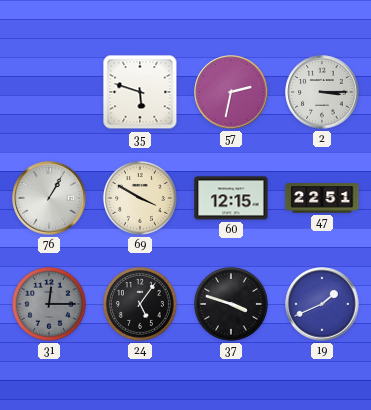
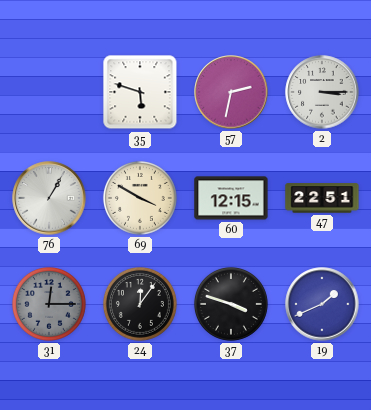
24: 5:06 -> 12:06 (140, 304)
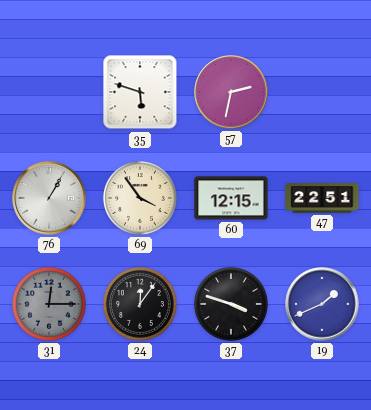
2: 3:15 -> none (322, 92)
69: 3:50 -> 3:54 (140, 198)
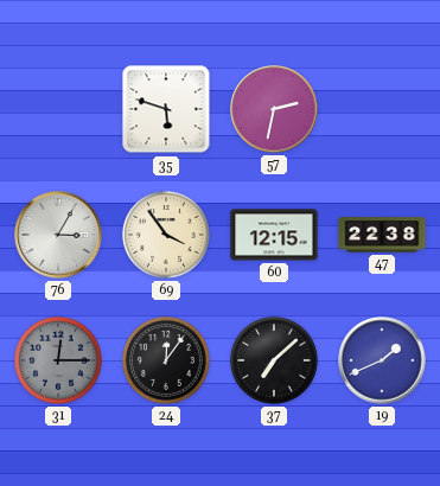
76: 1:05 -> 3:05 (58, 235)
47: 22:51 -> 22:38 (382, 235)
37: 3:48 -> 7:08 (274, 360)
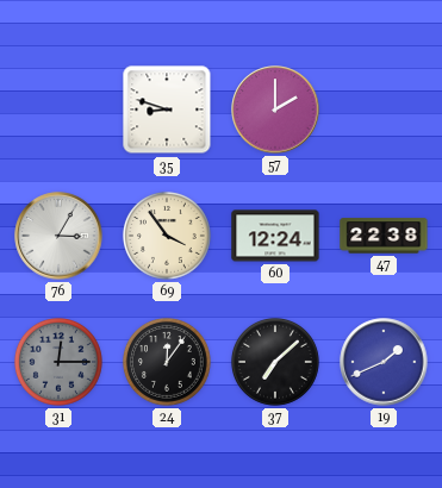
35: 5:48 -> 8:48 (167, 110)
57: 2:32 -> 2:00 (275, 110)
60: 12:15 -> 12:24 (275, 236)
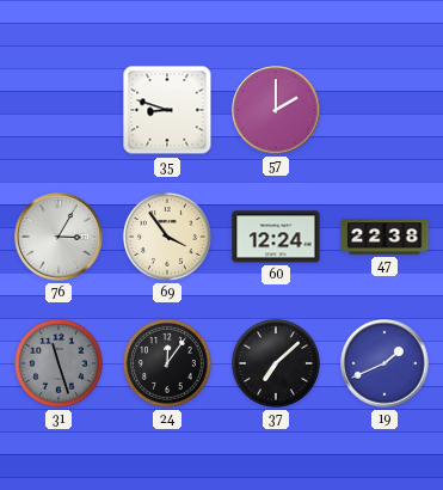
31: 12:15 -> 11:27 (59, 363)
